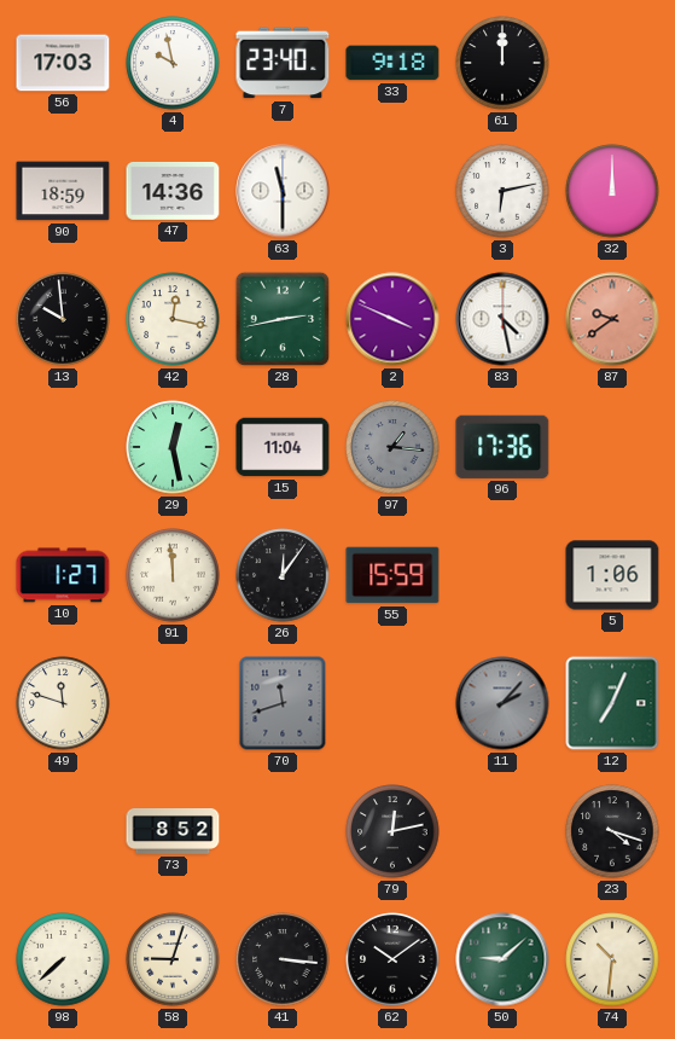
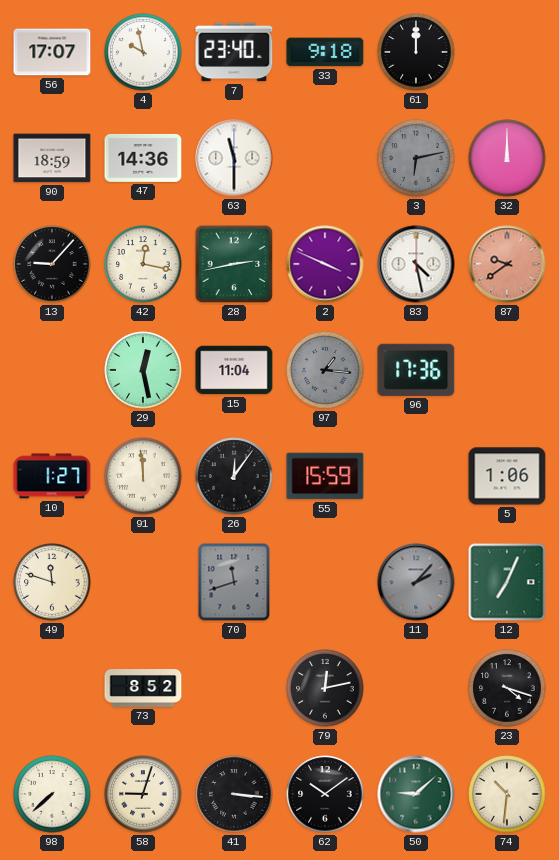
56: 17:03 -> 17:07 (52, 52)
3 dial: white -> grey (416, 158)
13: 9:59 -> 9:07 (52, 264)
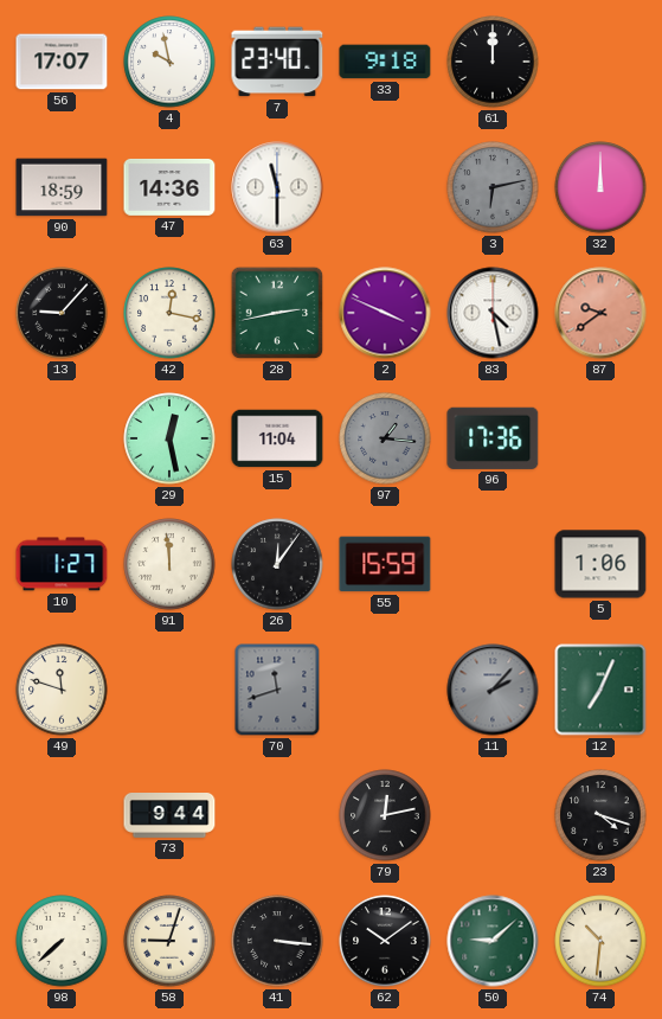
73: 8:52 -> 9:44 (169, 816)
